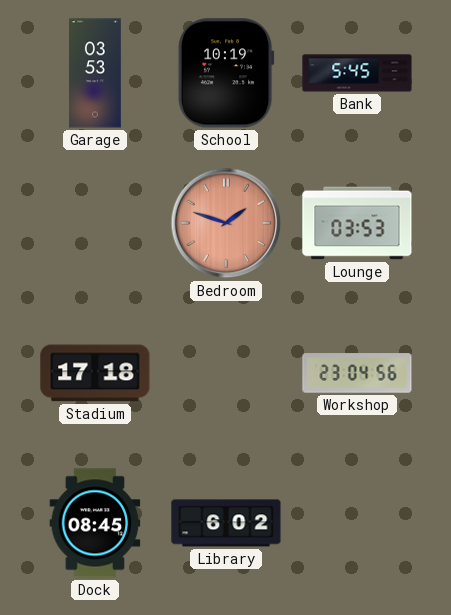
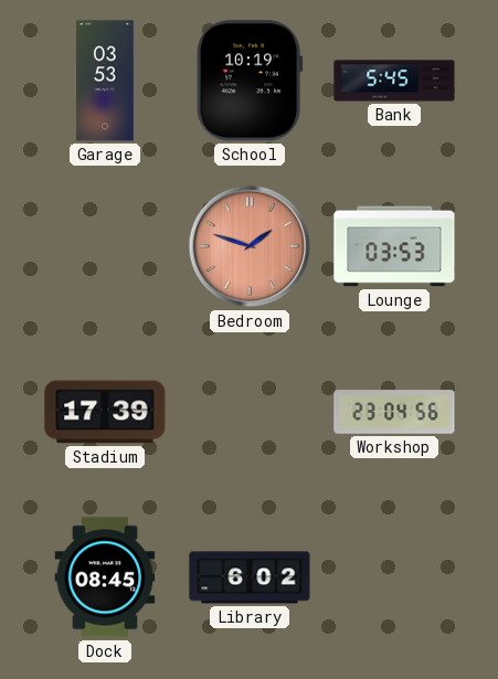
Stadium: 17:18 -> 17:39 (105, 412)
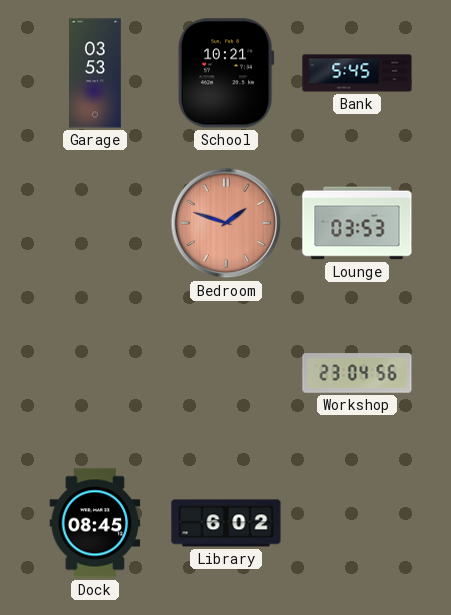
School: 10:19 -> 10:21 (226, 73)
Stadium: 17:39 -> none (105, 412)
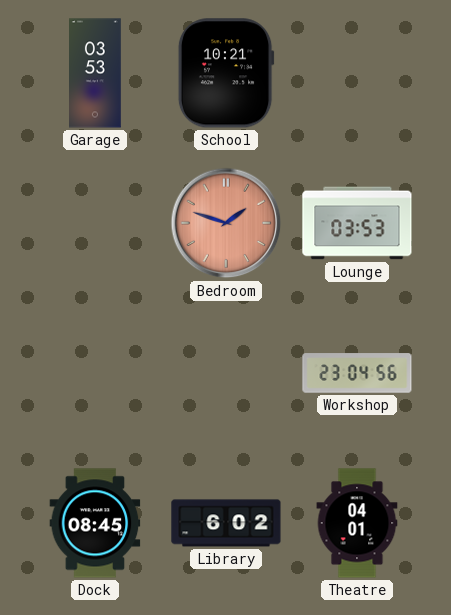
Bank: 5:45 -> none (357, 73)
Theatre: none -> 04:01 (357, 523)
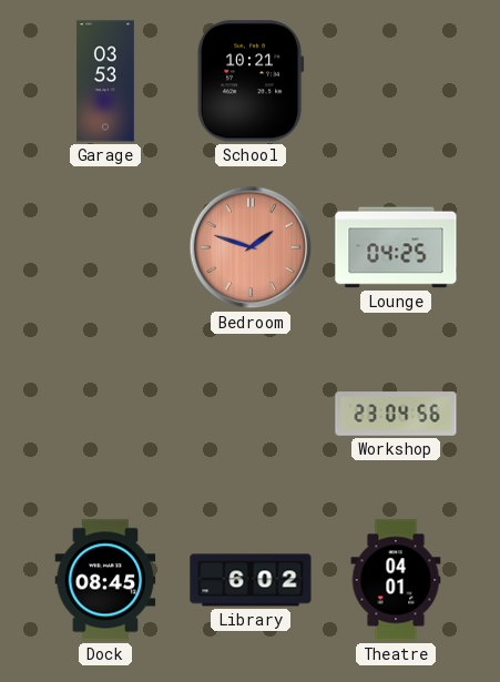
Lounge: 03:53 -> 04:25 (396, 247)
